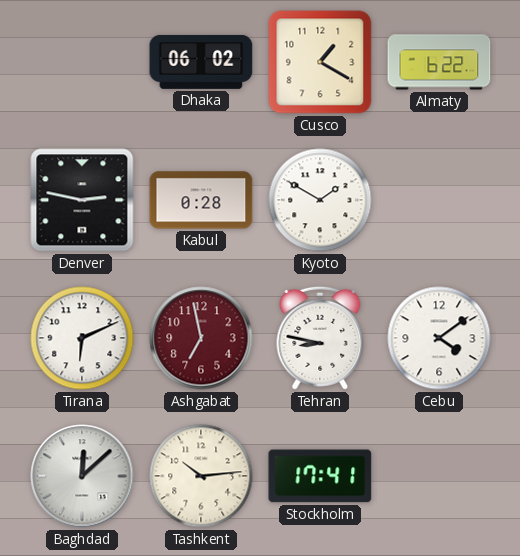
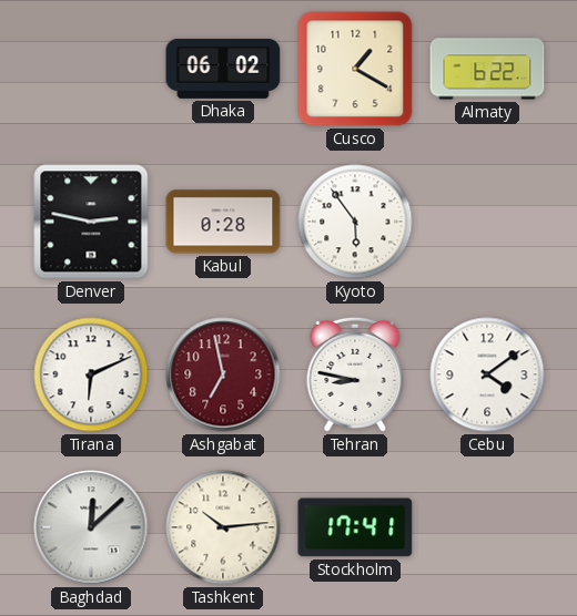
Kyoto: 1:50 -> 5:54 (355, 222)
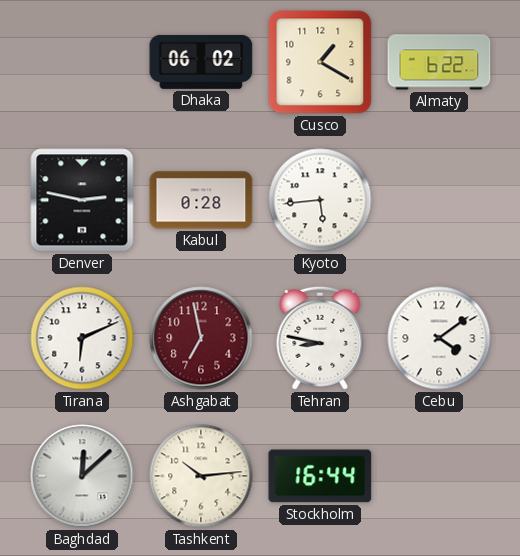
Kyoto: 5:54 -> 5:44 (320, 200)
Stockholm: 17:41 -> 16:44 (320, 476)
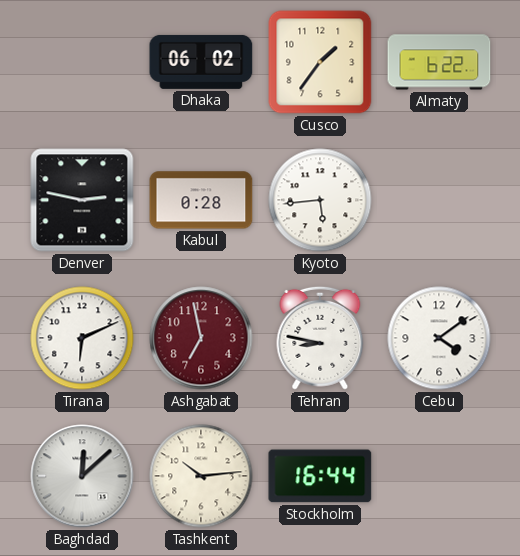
Cusco: 1:20 -> 1:36 (320, 62)
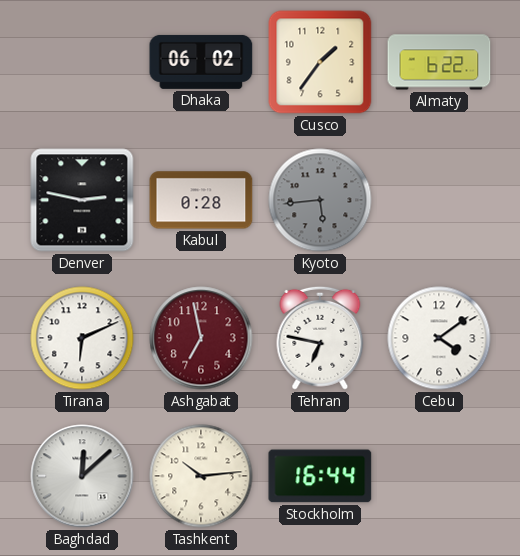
Kyoto dial: white -> grey (320, 200)
Tehran: 8:47 -> 6:47 (320, 338)
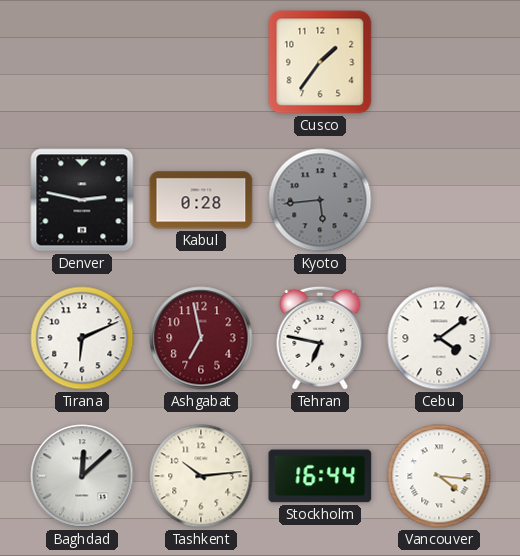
Dhaka: 06:02 -> none (201, 62)
Almaty: 6:22 -> none (439, 62)
Vancouver: none -> 4:16 (439, 476)
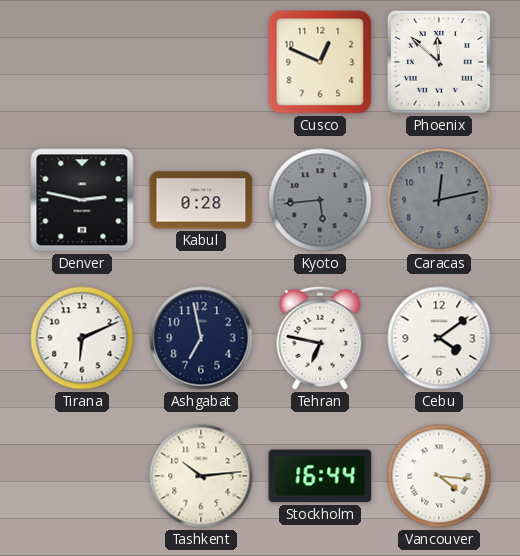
Cusco: 1:36 -> 12:49 (320, 62)
Phoenix: none -> 11:52 (440, 63)
Caracas: none -> 12:13 (439, 200)
Ashgabat dial: burgundy -> navy (201, 338)
Baghdad: 12:08 -> none (82, 476)
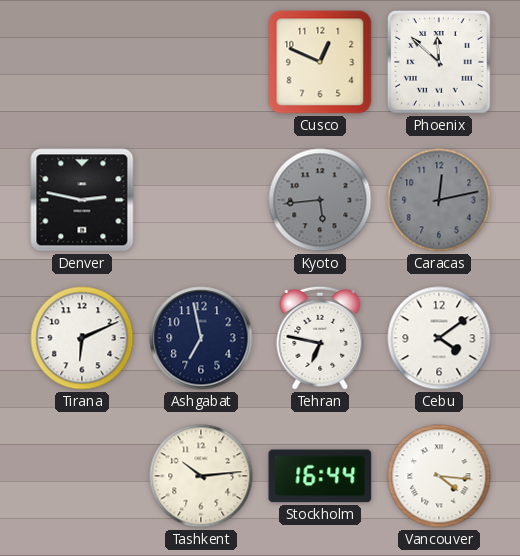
Kabul: 0:28 -> none (201, 200)
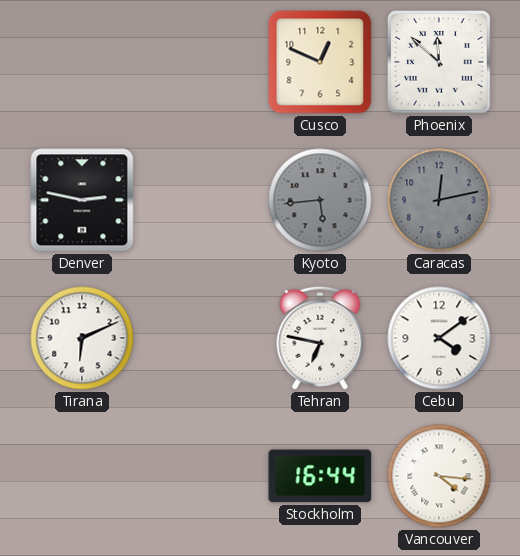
Ashgabat: 6:58 -> none (201, 338)
Tashkent: 10:14 -> none (201, 476)
